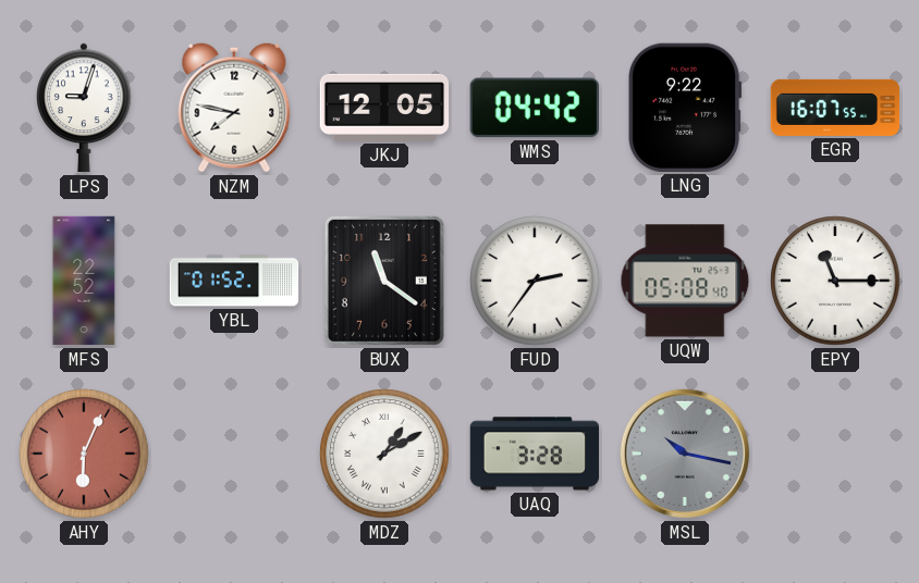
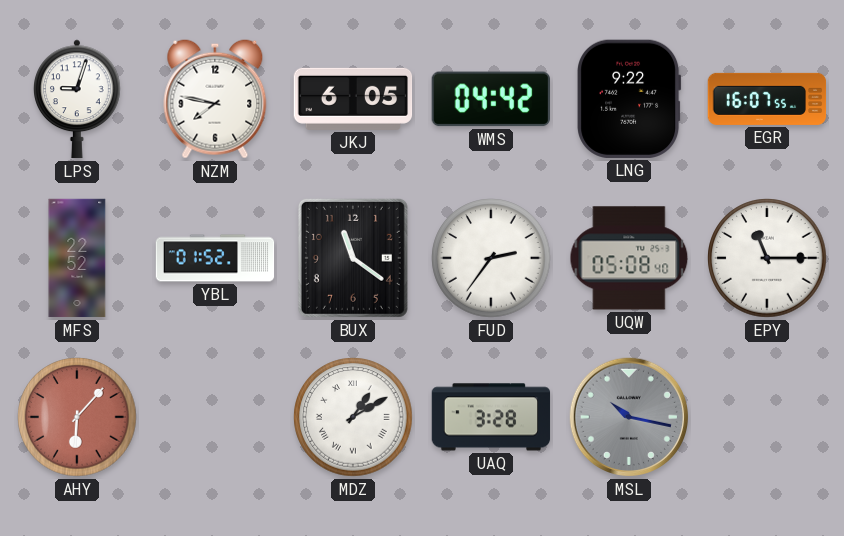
JKJ: 12:05 -> 6:05 (353, 99)
AHY: 6:04 -> 6:07 (77, 417)
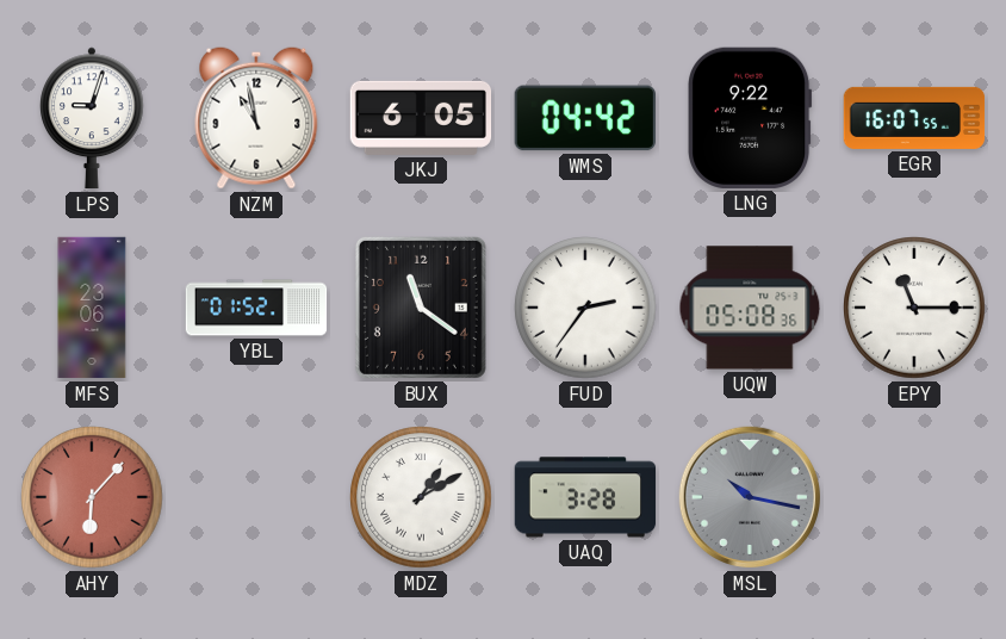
NZM: 7:47 -> 10:58 (256, 118)
MFS: 22:52 -> 23:06 (92, 308)
UQW: 05:08:40 -> 05:08:36 (750, 308)
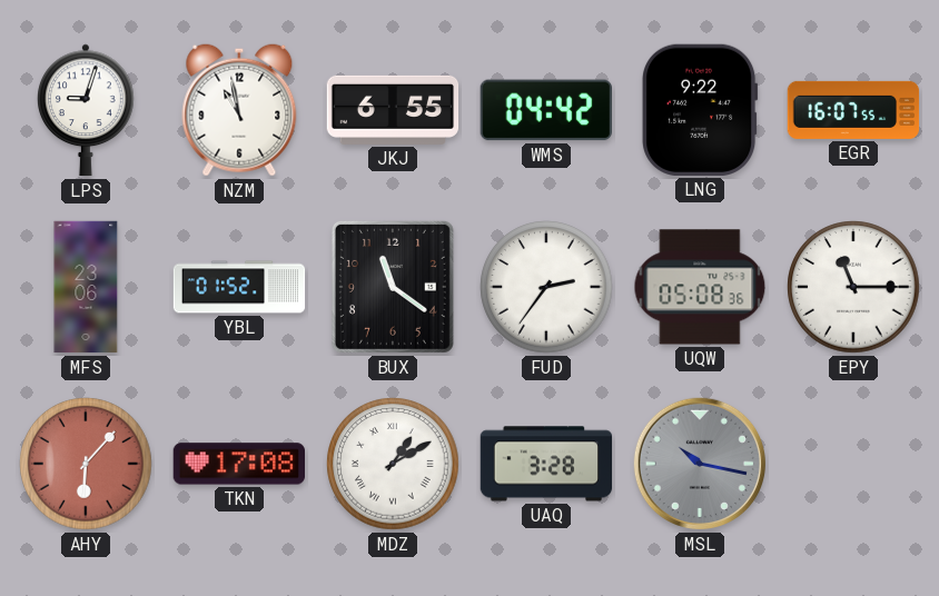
JKJ: 6:05 -> 6:55 (393, 110)
TKN: none -> 17:08 (238, 464)
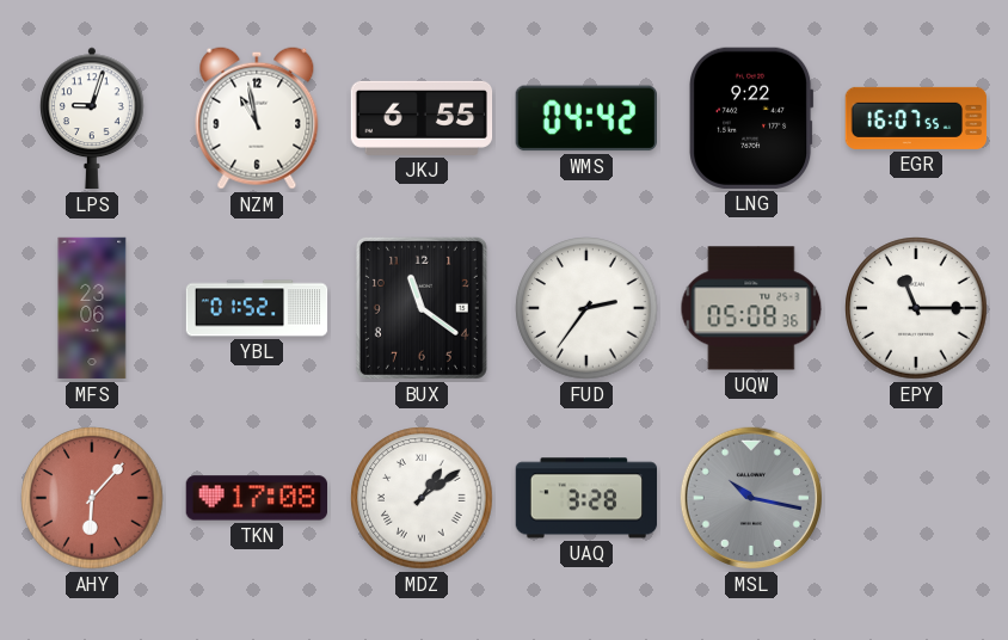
MDZ: 1:10 -> 1:09 (422, 498)
